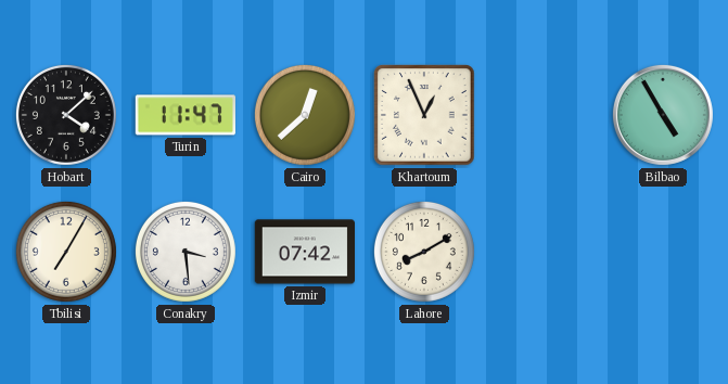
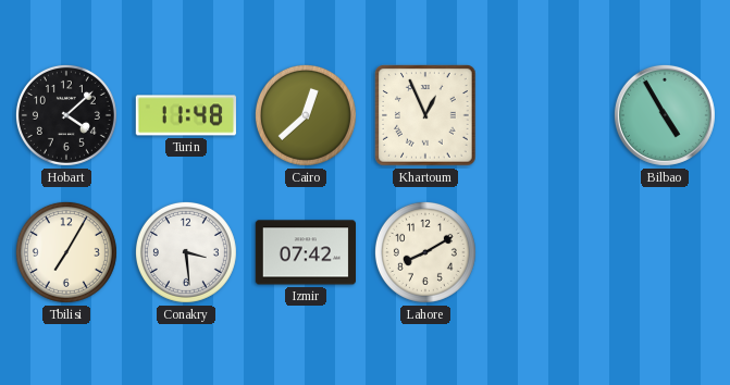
Turin: 11:47 -> 11:48 (186, 115)
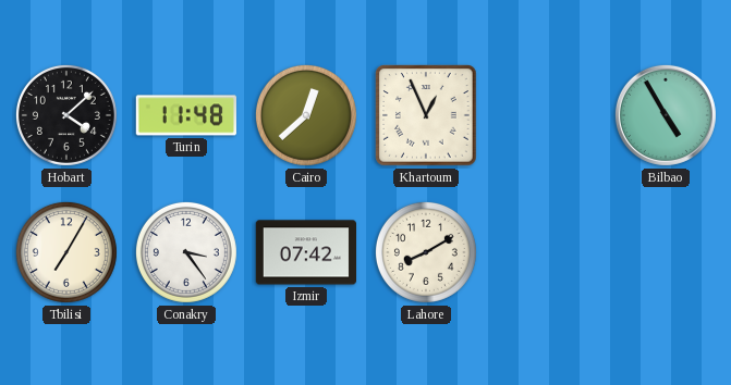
Conakry: 3:29 -> 3:24 (186, 252)
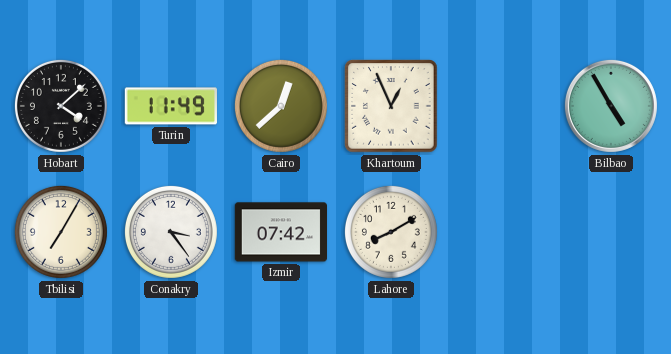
Turin: 11:48 -> 11:49 (171, 106)
